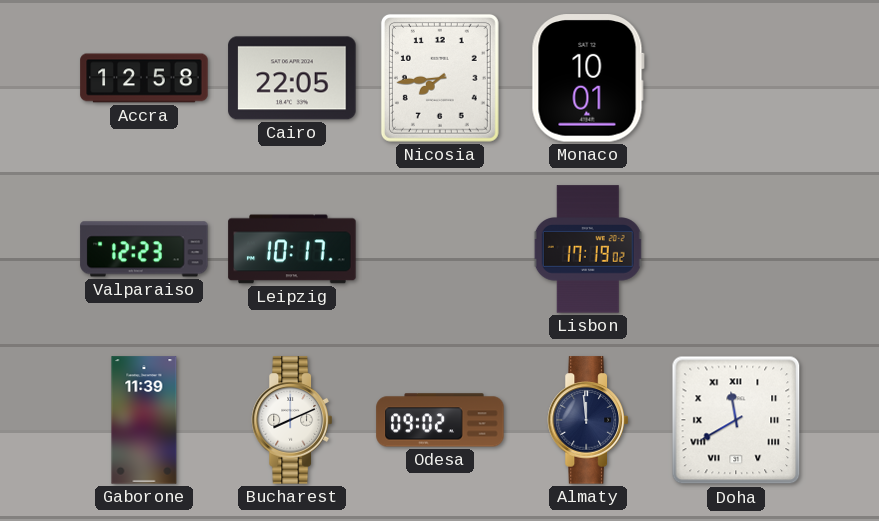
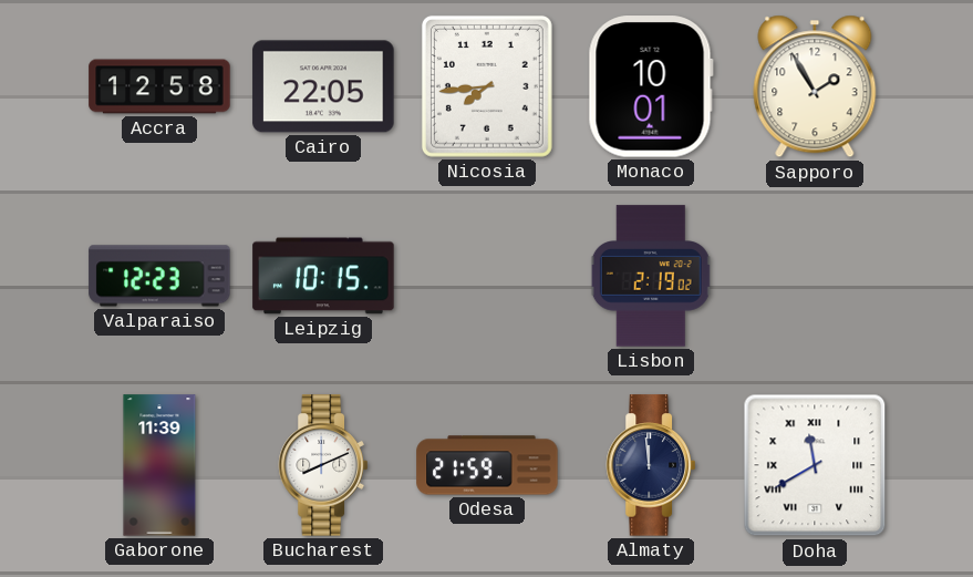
Sapporo: none -> 1:55 (815, 86)
Leipzig: 10:17 -> 10:15 (323, 276)
Lisbon: 17:19 -> 2:19 (651, 276)
Odesa: 09:02 -> 21:59 (487, 465)
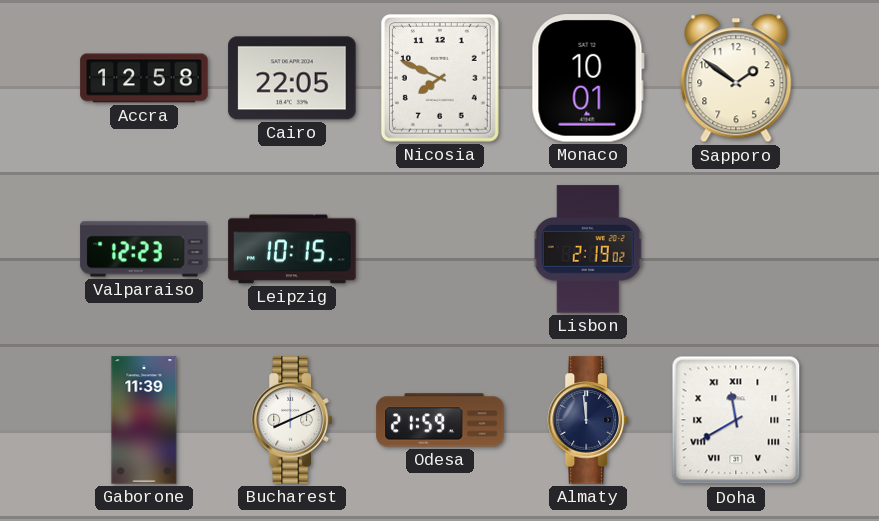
Nicosia: 7:44 -> 7:49 (440, 78)
Sapporo: 1:55 -> 1:51 (736, 78)
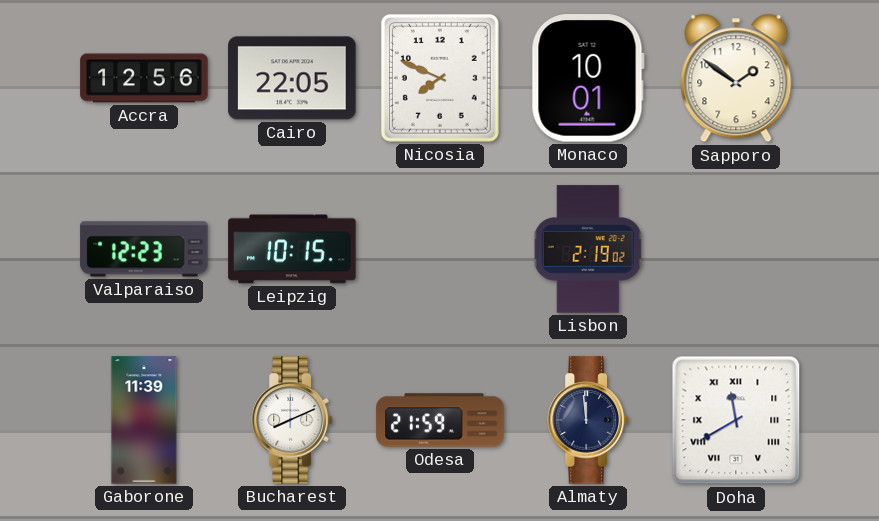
Accra: 12:58 -> 12:56 (144, 78)
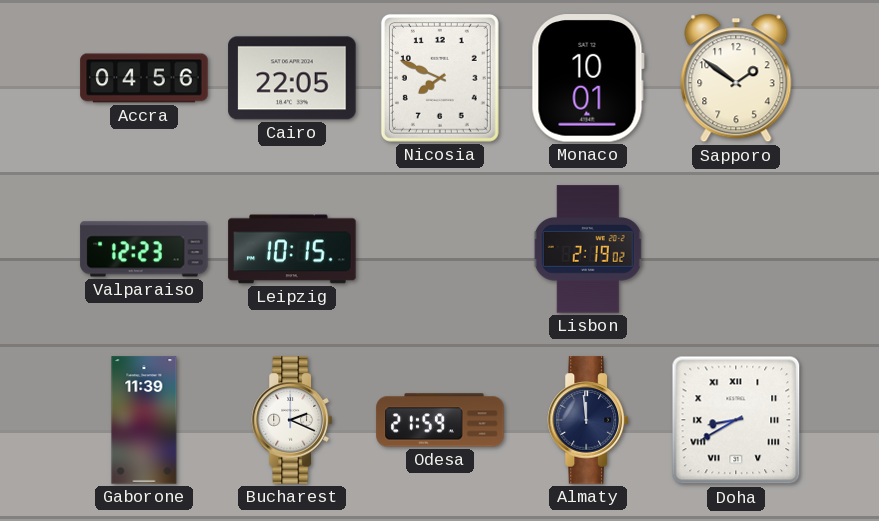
Accra: 12:56 -> 04:56 (144, 78)
Bucharest: 8:11 -> 2:19 (292, 420)
Doha: 11:40 -> 8:40 (736, 420)
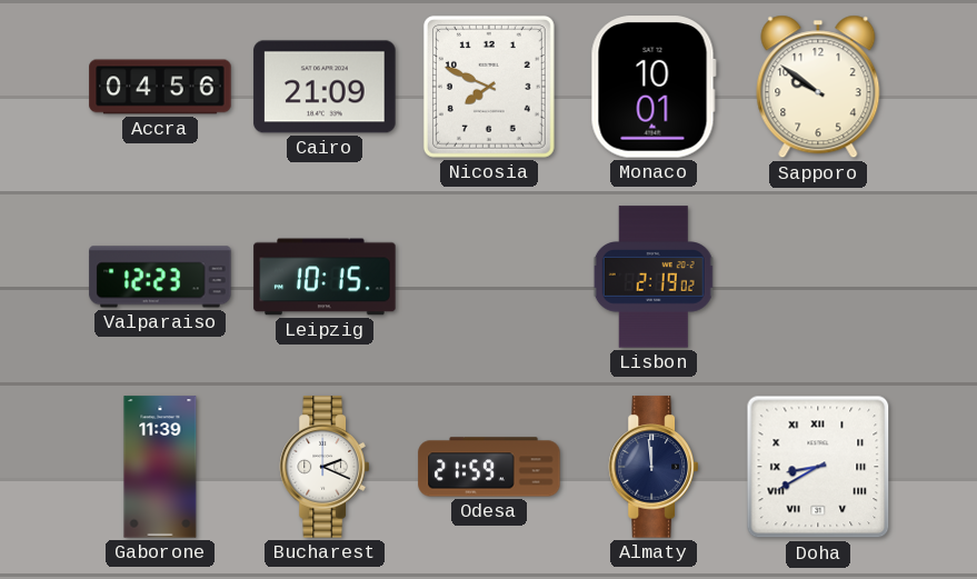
Cairo: 22:05 -> 21:09 (325, 87)
Sapporo: 1:51 -> 9:51 (818, 87)
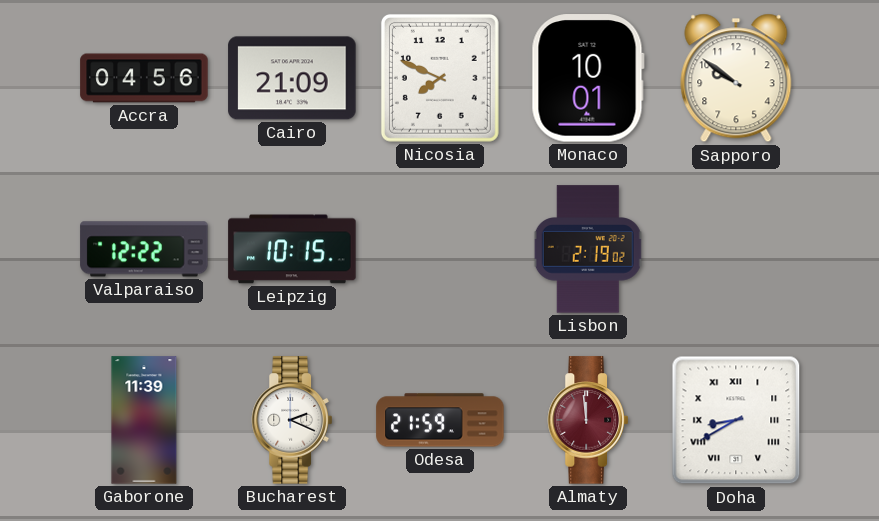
Valparaiso: 12:23 -> 12:22 (144, 249)
Almaty dial: navy -> burgundy (588, 420)
